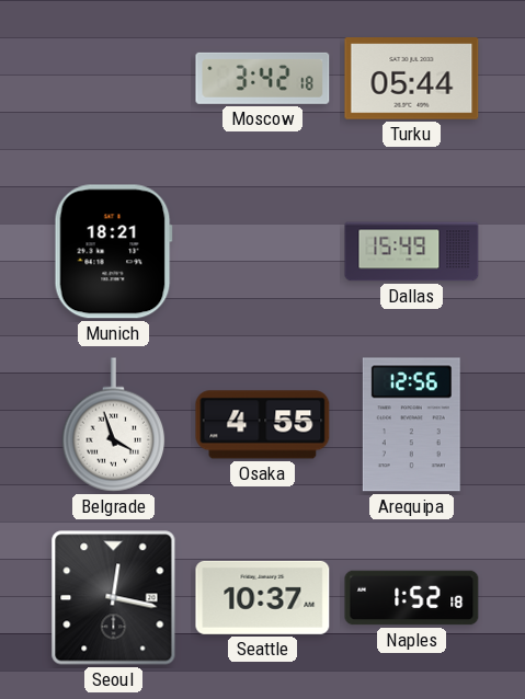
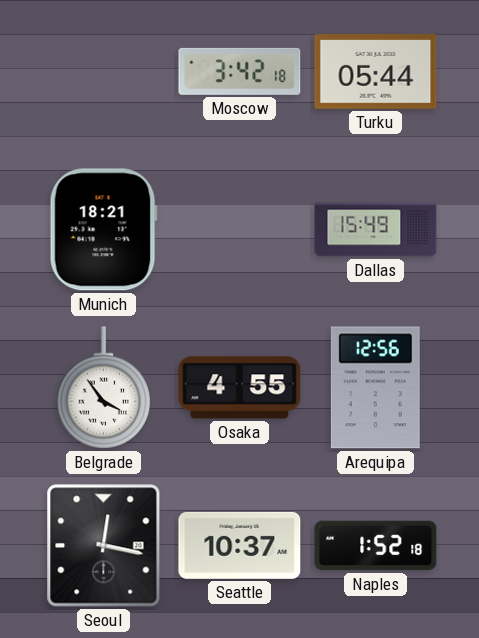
Belgrade: 3:57 -> 3:54 (104, 388)
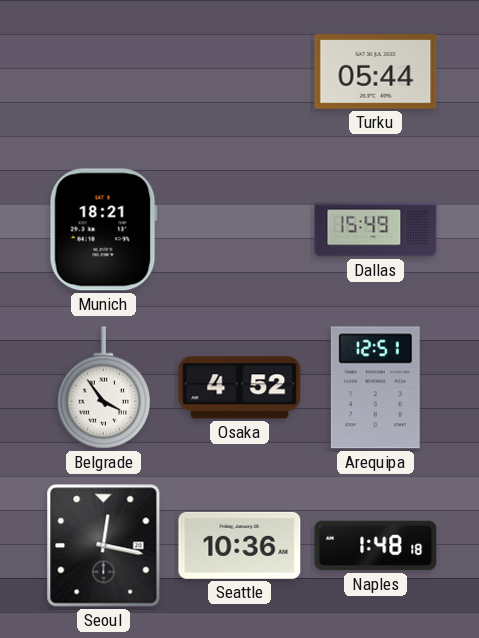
Moscow: 3:42 -> none (240, 71)
Osaka: 4:55 -> 4:52 (240, 388)
Arequipa: 12:56 -> 12:51 (375, 388)
Seattle: 10:37 -> 10:36 (240, 545)
Naples: 1:52 -> 1:48 (376, 546)
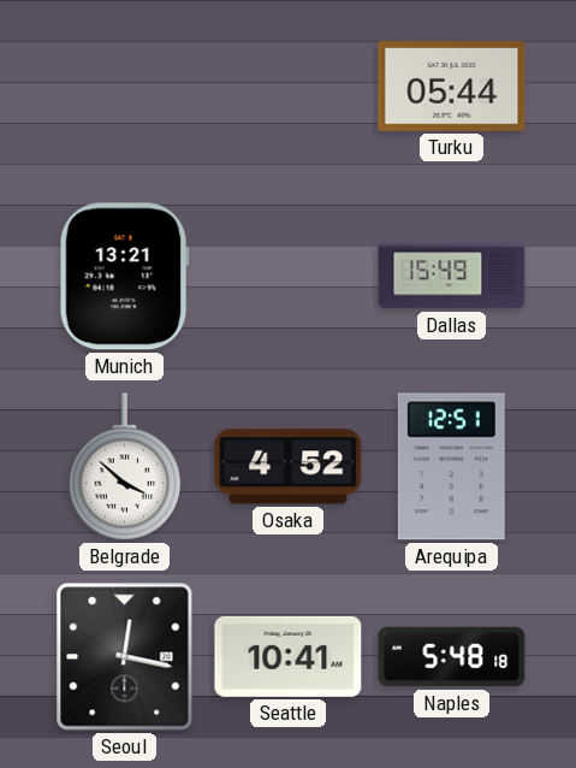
Munich: 18:21 -> 13:21 (124, 277)
Belgrade: 3:54 -> 3:52 (125, 467)
Seattle: 10:36 -> 10:41 (289, 656)
Naples: 1:48 -> 5:48 (452, 657)
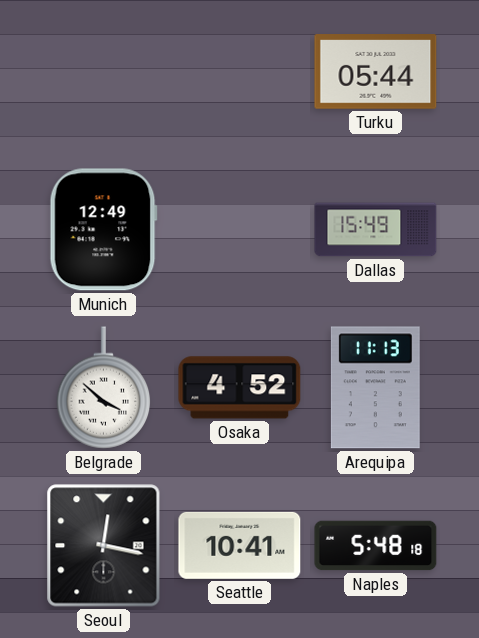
Munich: 13:21 -> 12:49 (103, 230)
Arequipa: 12:51 -> 11:13 (375, 388)
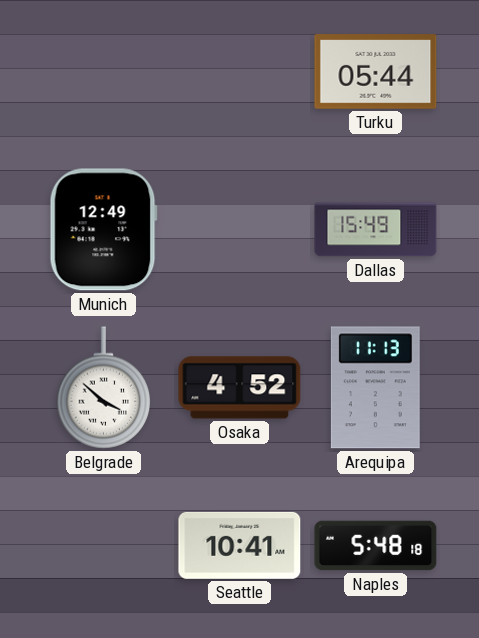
Seoul: 12:17 -> none (104, 546)
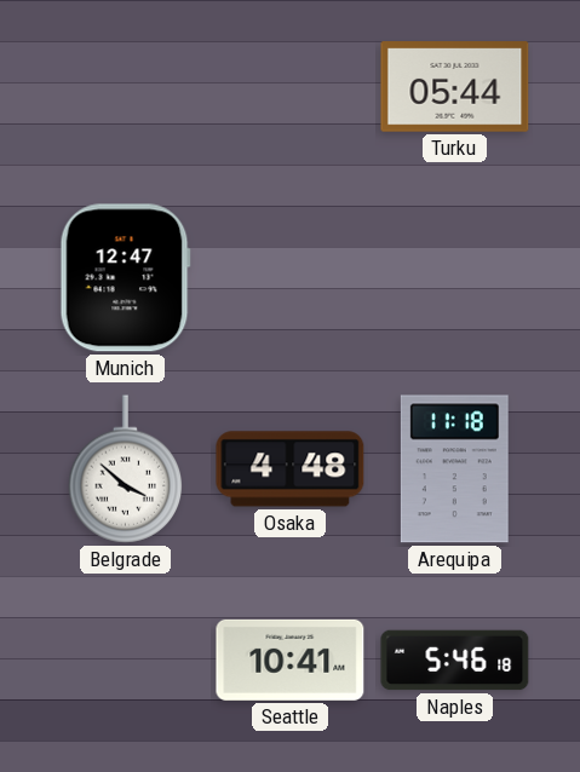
Munich: 12:49 -> 12:47 (125, 278)
Dallas: 15:49 -> none (376, 230)
Osaka: 4:52 -> 4:48 (291, 469)
Arequipa: 11:13 -> 11:18 (454, 469)
Naples: 5:48 -> 5:46 (455, 661)
